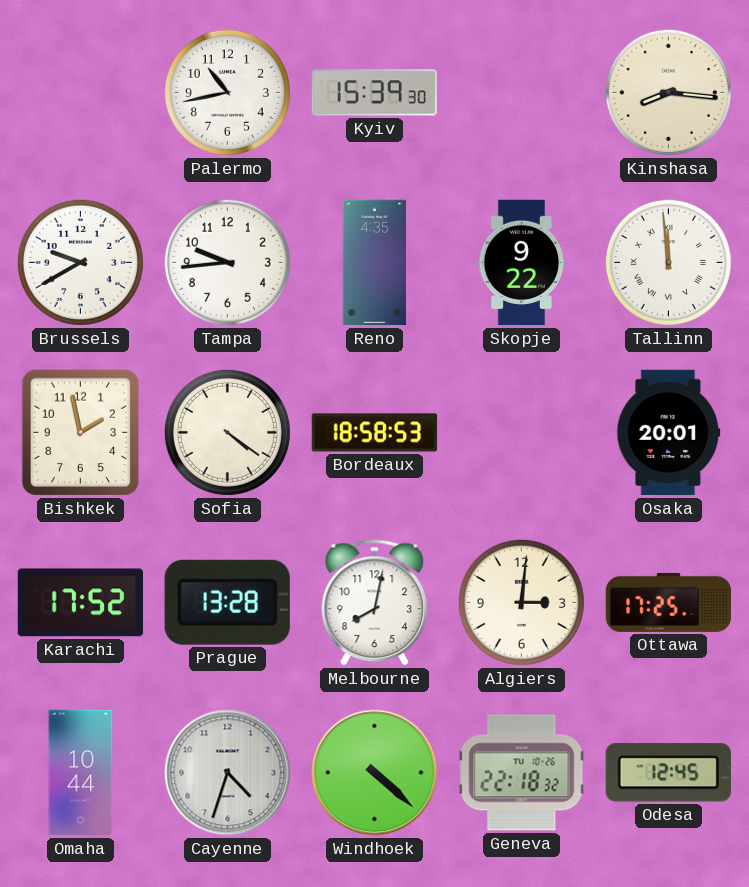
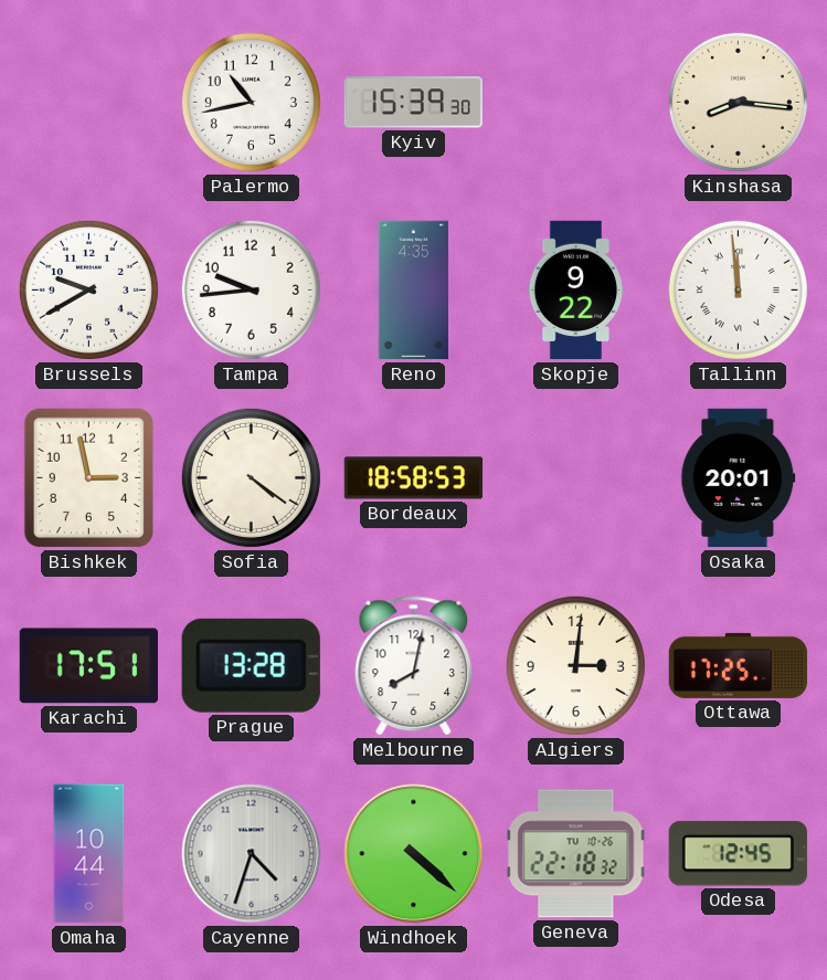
Bishkek: 1:58 -> 2:58 (89, 478)
Karachi: 17:52 -> 17:51 (88, 666)
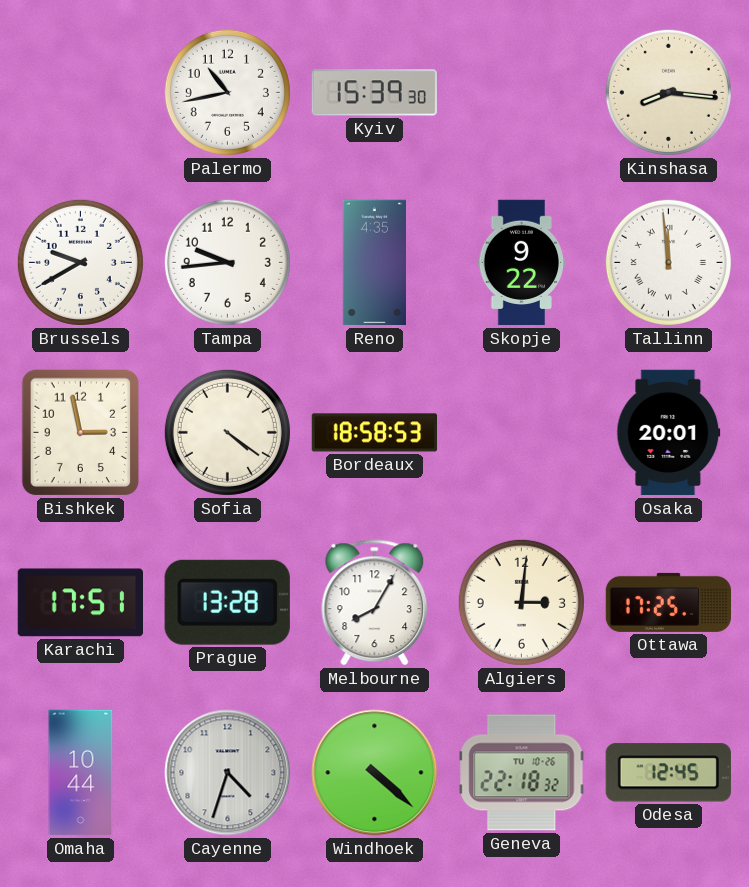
Melbourne: 8:02 -> 8:05 (375, 603)
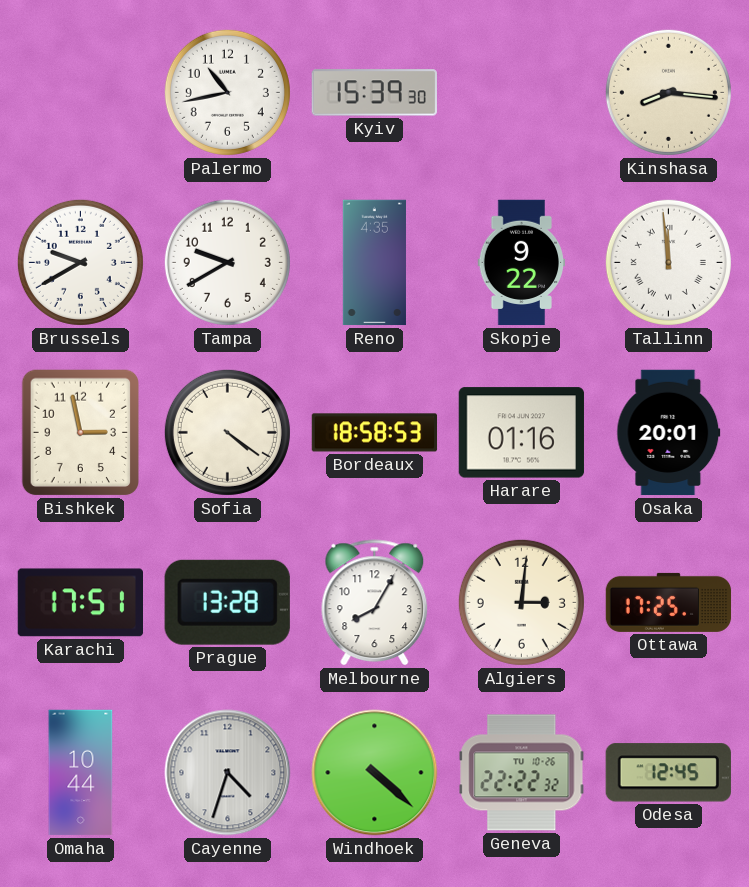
Tampa: 9:44 -> 9:40 (227, 262)
Harare: none -> 01:16 (521, 433)
Geneva: 22:18 -> 22:22 (522, 773)
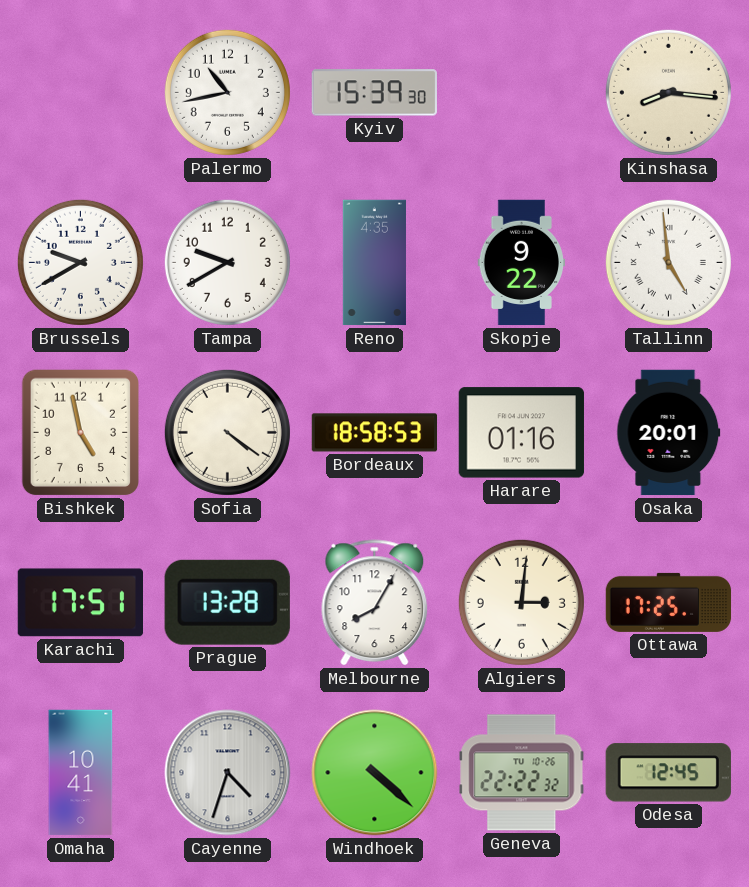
Tallinn: 11:59 -> 4:59 (668, 262)
Bishkek: 2:58 -> 4:58 (81, 433)
Omaha: 10:44 -> 10:41 (81, 773)
